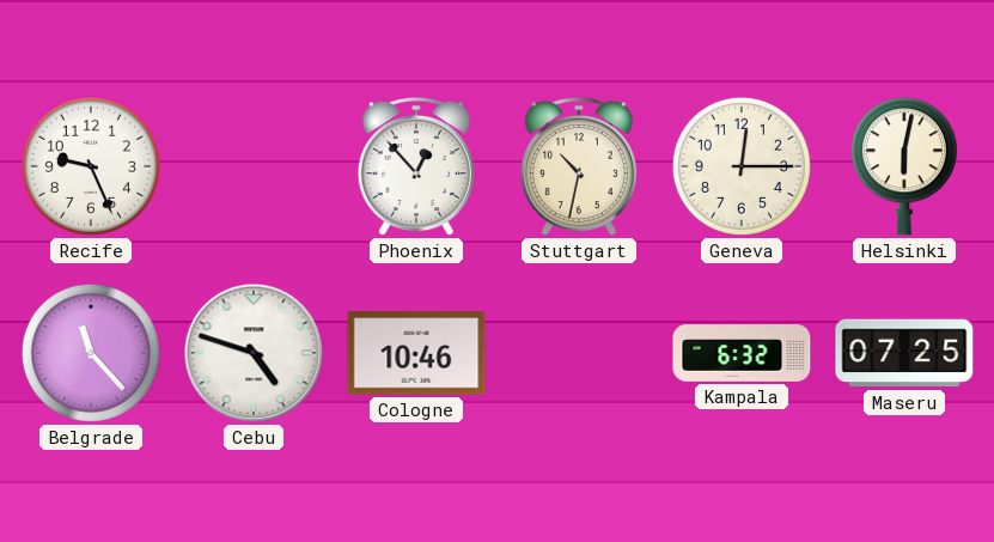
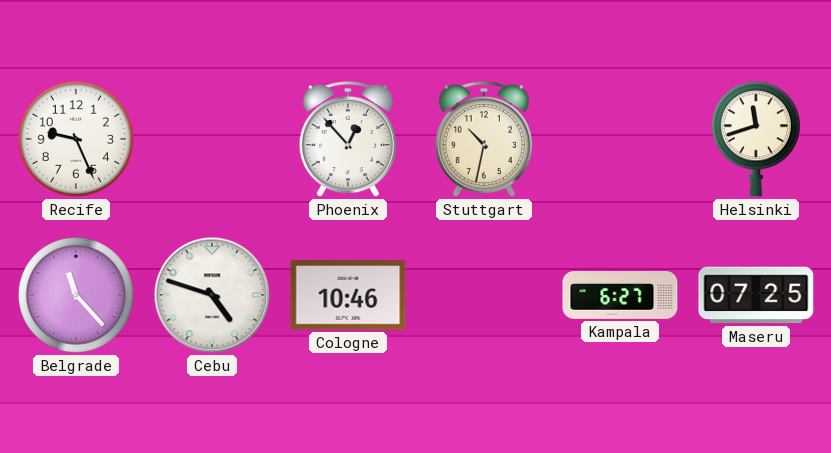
Geneva: 12:15 -> none (742, 166)
Helsinki: 6:02 -> 11:42 (756, 139)
Kampala: 6:32 -> 6:27 (620, 295)
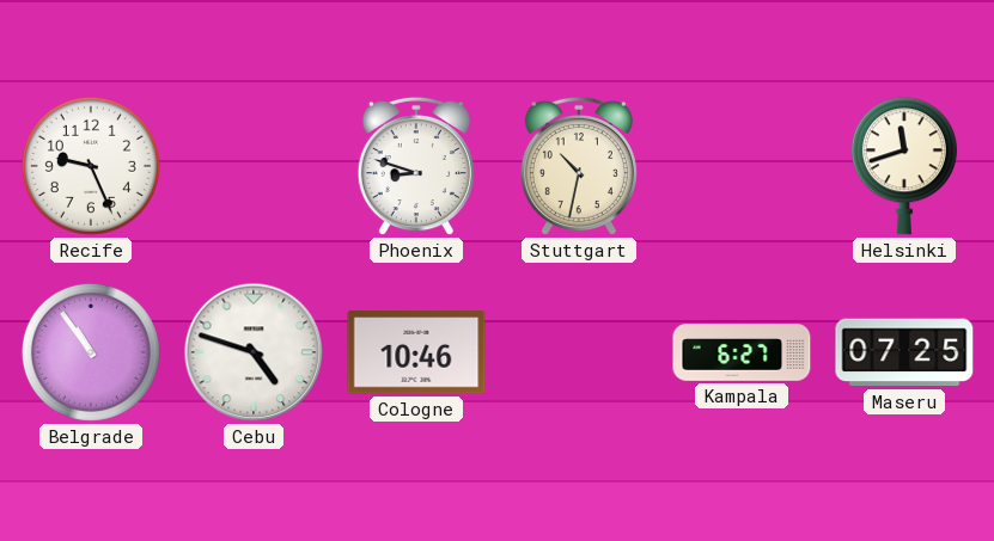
Phoenix: 12:53 -> 8:48 (416, 166)
Belgrade: 11:23 -> 10:54 (91, 352)
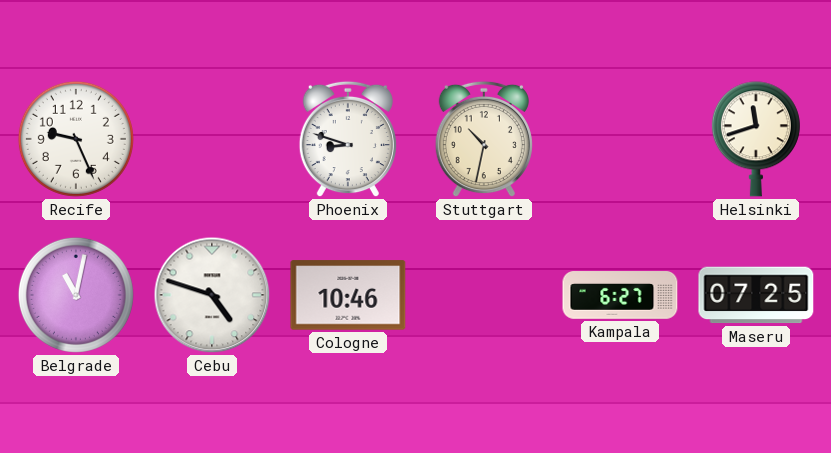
Belgrade: 10:54 -> 11:02 (76, 295)
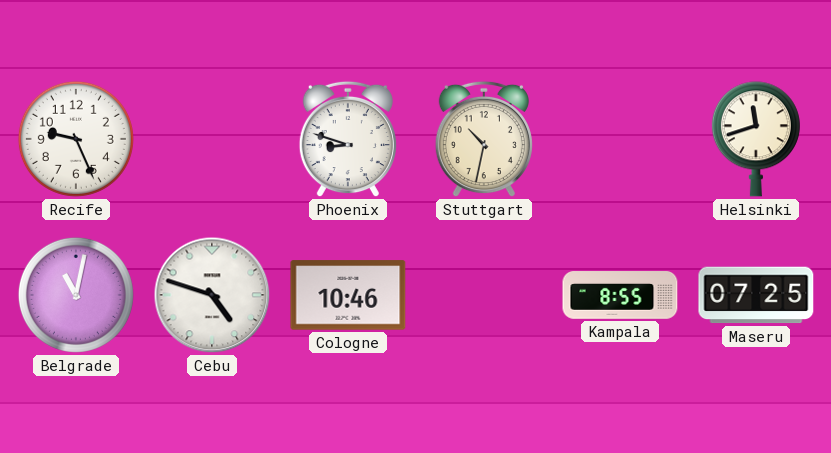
Kampala: 6:27 -> 8:55 (620, 295)
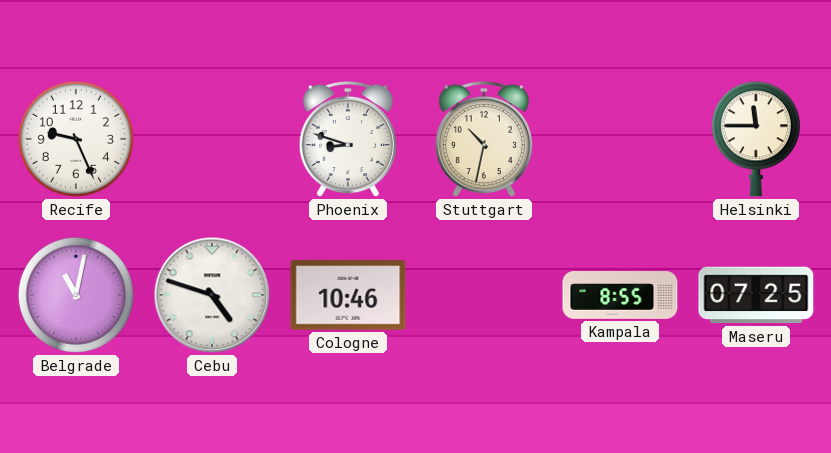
Helsinki: 11:42 -> 11:45 (756, 139)
